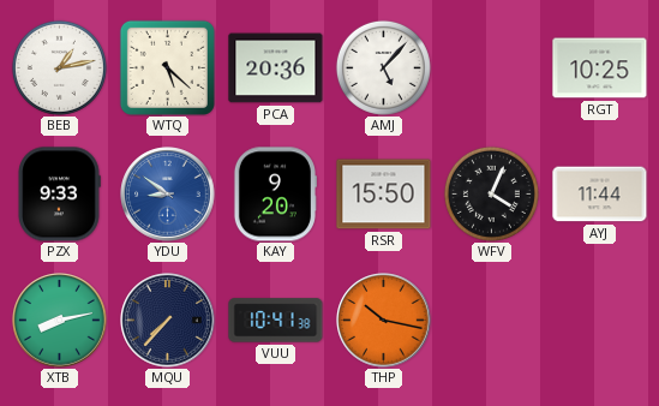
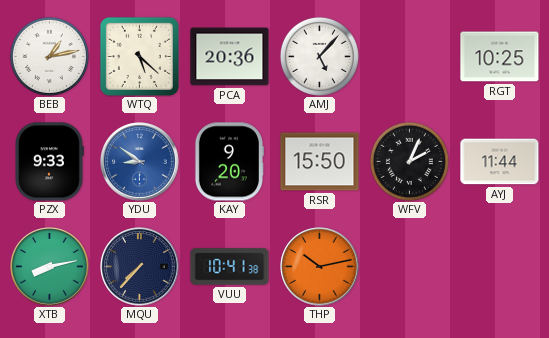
WFV: 4:04 -> 2:04 (409, 161)
THP: 10:17 -> 10:13 (320, 267)
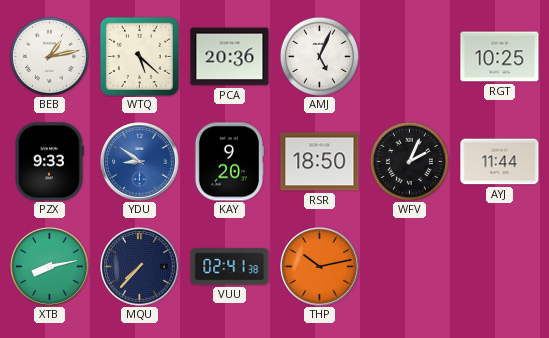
AMJ: 5:07 -> 5:04 (319, 56)
RSR: 15:50 -> 18:50 (320, 162)
VUU: 10:41 -> 02:41 (230, 267)
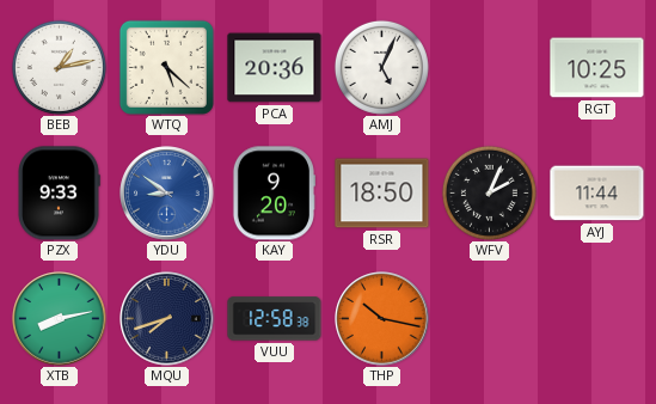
MQU: 7:37 -> 7:42 (167, 319)
VUU: 02:41 -> 12:58 (275, 319)
THP: 10:13 -> 10:17 (382, 319)
